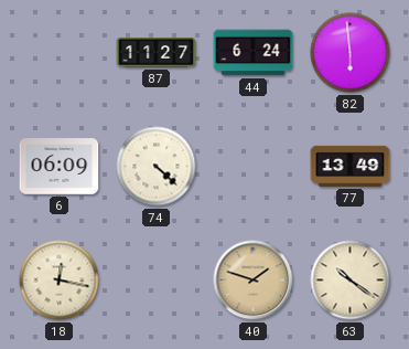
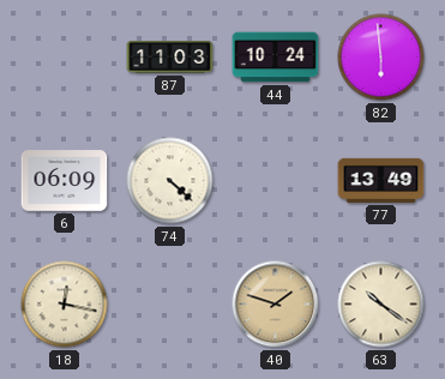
87: 11:27 -> 11:03 (170, 58)
44: 6:24 -> 10:24 (276, 58)
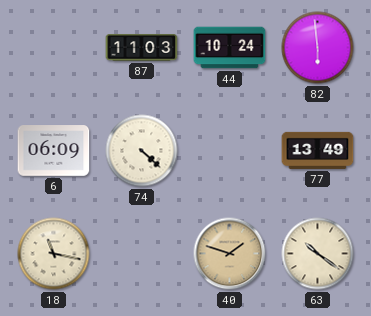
18: 12:17 -> 11:17 (54, 254)
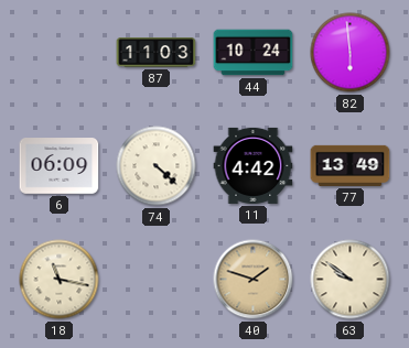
11: none -> 4:42 (254, 165)
63: 10:21 -> 9:51 (351, 280)
